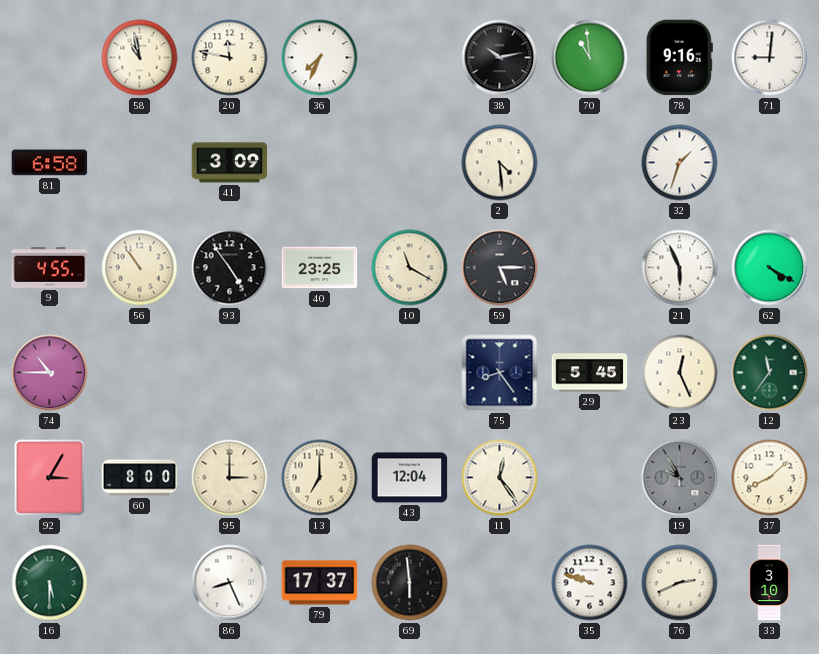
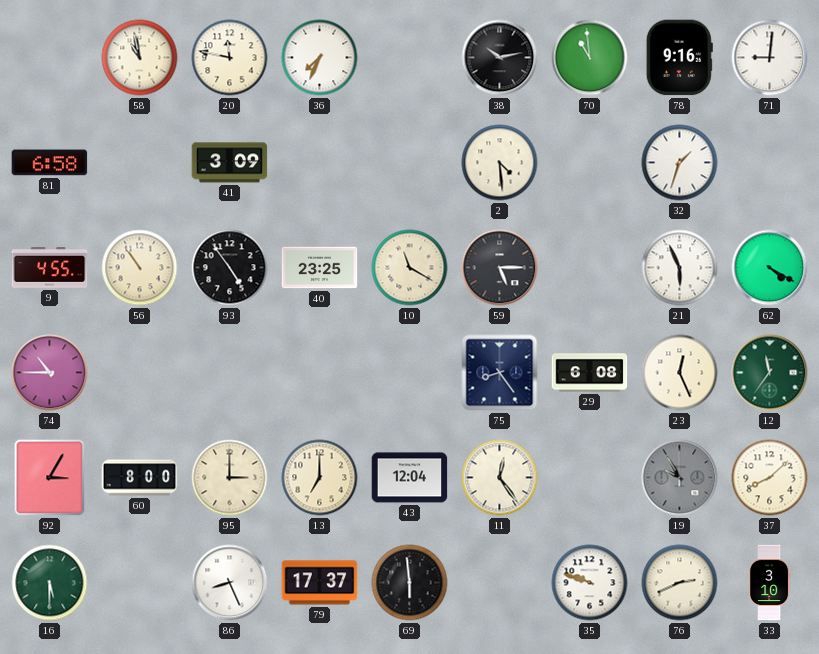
29: 5:45 -> 6:08 (590, 373)
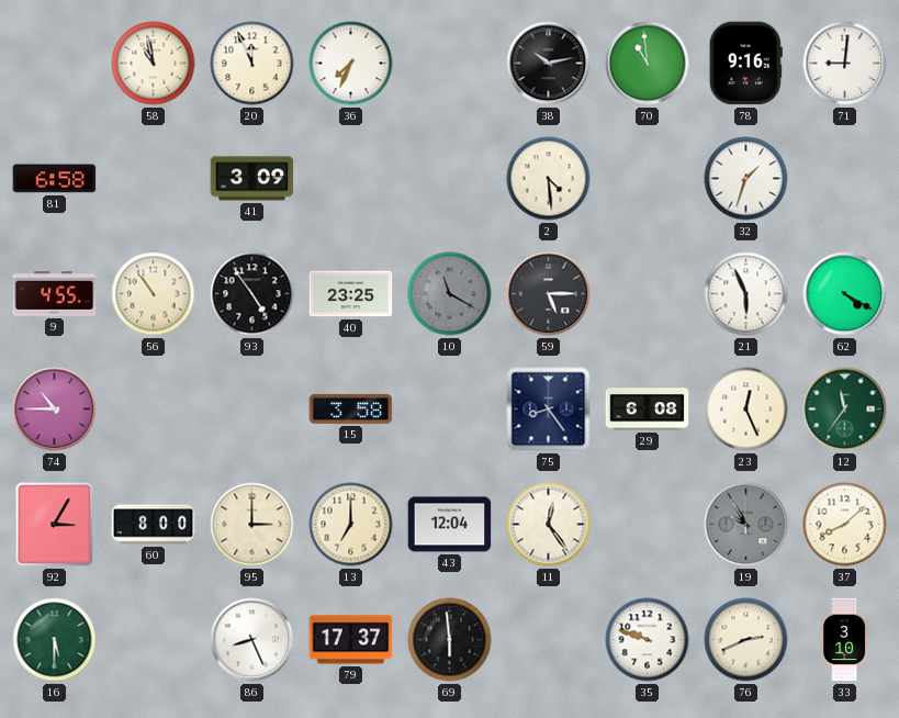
20: 11:47 -> 11:56 (252, 64)
10 dial: cream -> grey (450, 294)
15: none -> 3:58 (351, 408)
